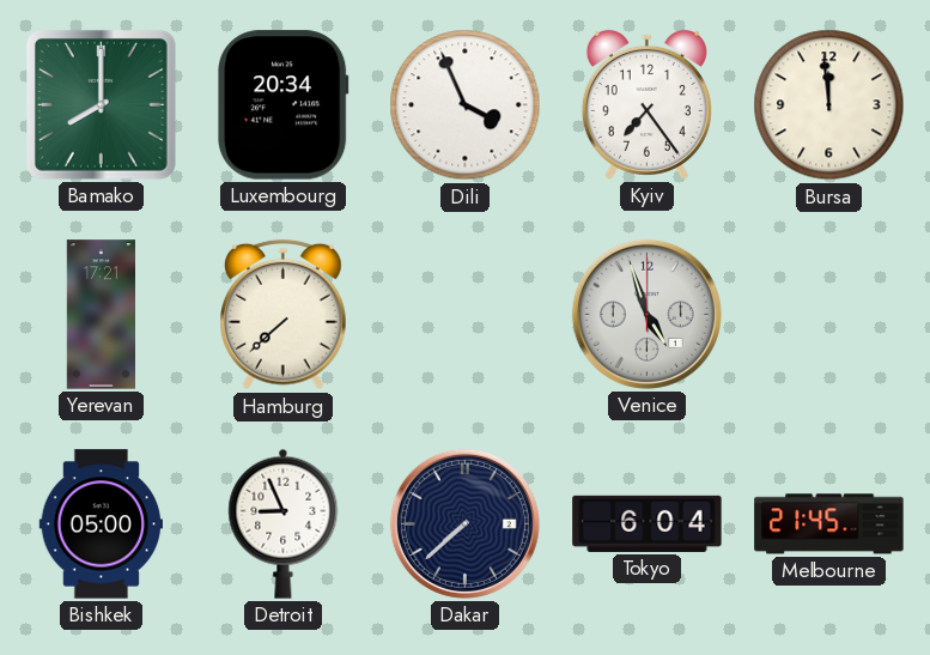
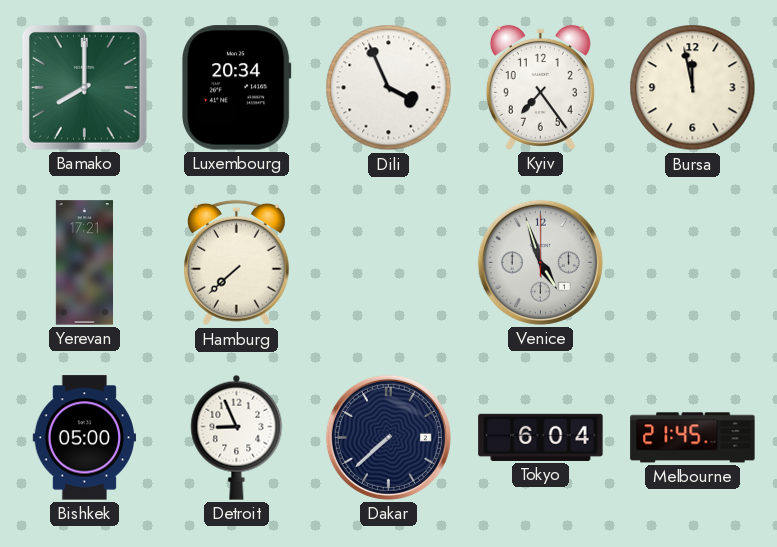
Bursa: 11:59 -> 11:58 (693, 88)
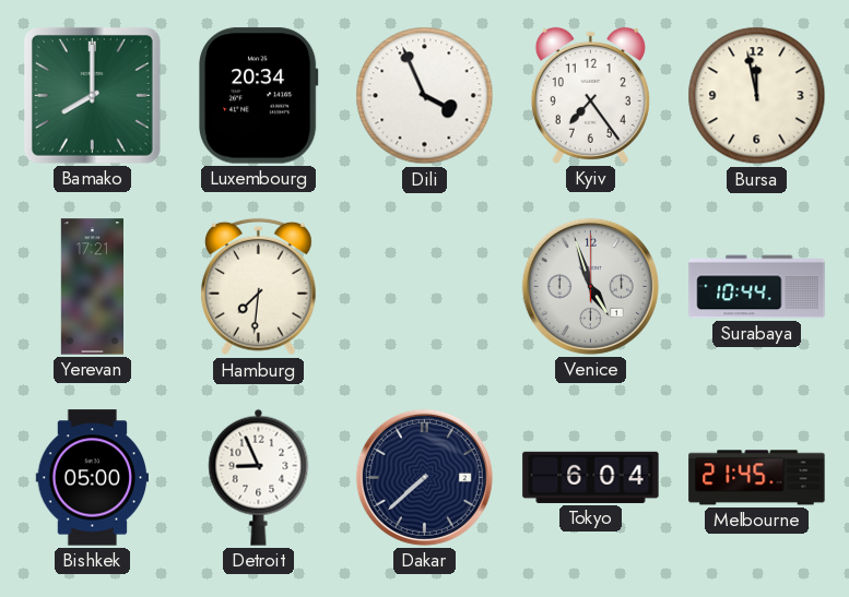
Hamburg: 7:38 -> 7:31 (259, 287)
Surabaya: none -> 10:44 (757, 287)
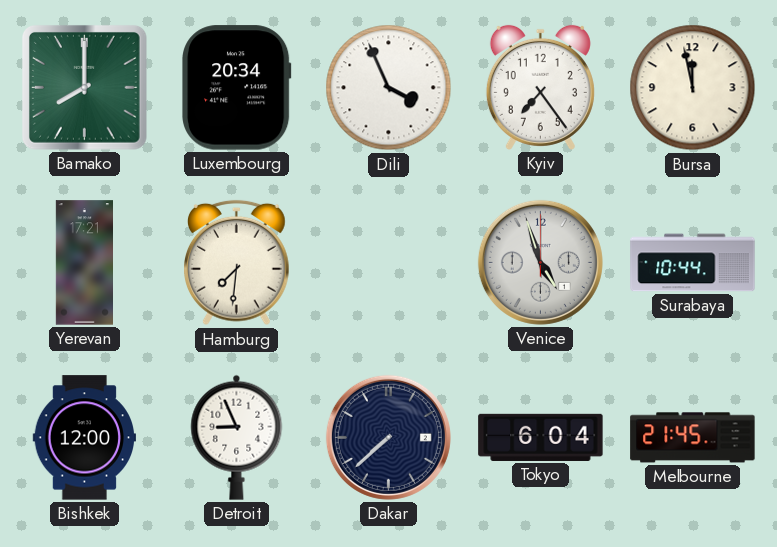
Bishkek: 05:00 -> 12:00 (84, 438)
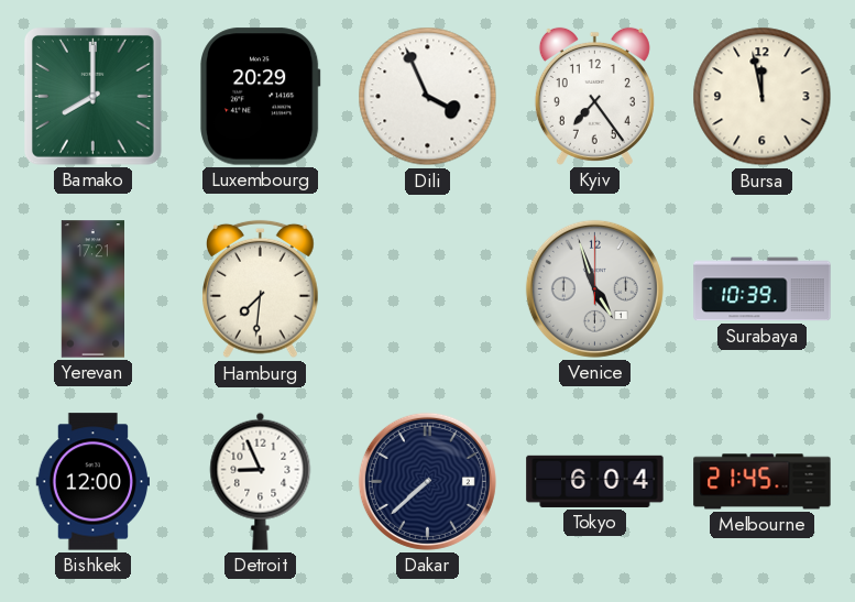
Luxembourg: 20:34 -> 20:29 (261, 97)
Surabaya: 10:44 -> 10:39 (763, 289)
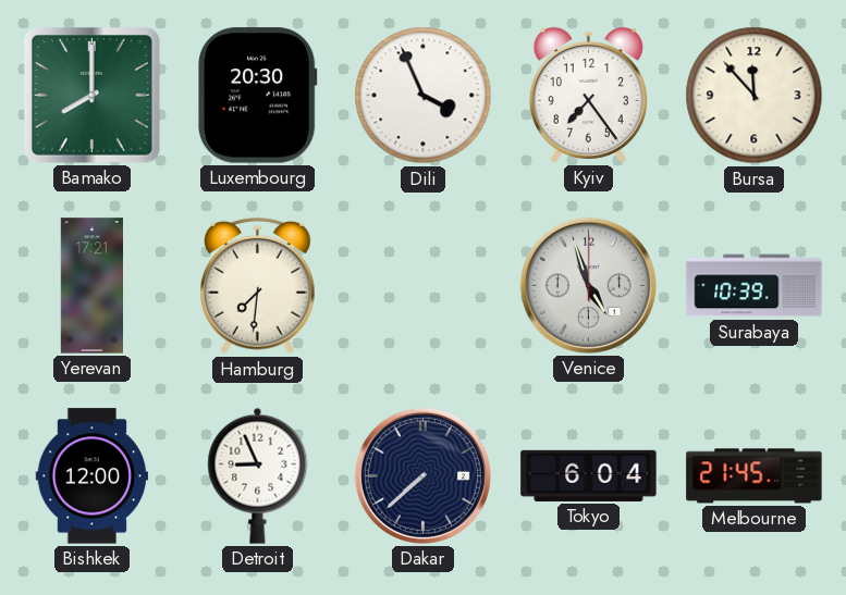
Luxembourg: 20:29 -> 20:30 (258, 96)
Bursa: 11:58 -> 11:53 (755, 96)
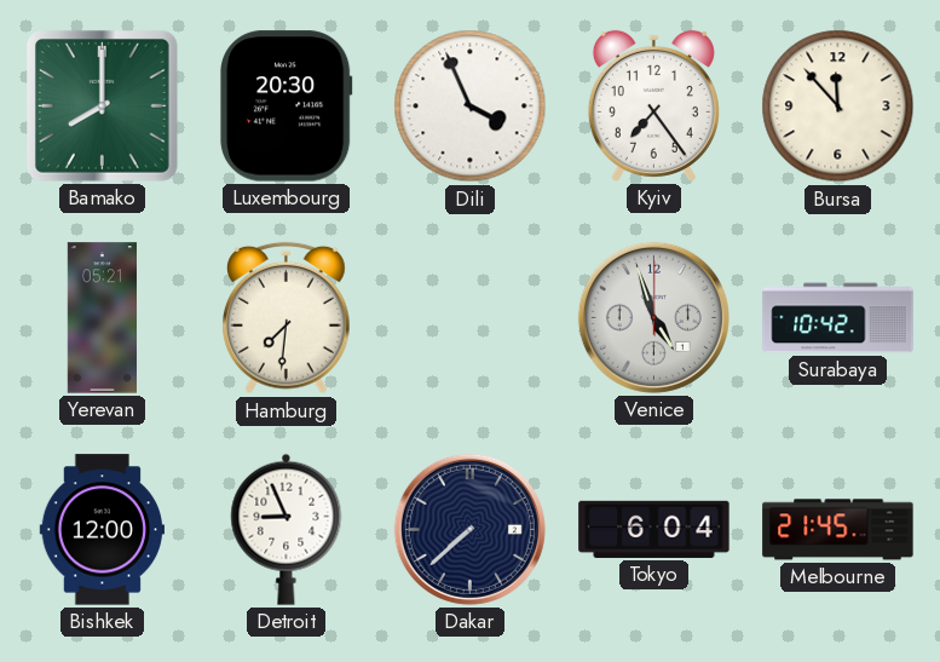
Yerevan: 17:21 -> 05:21 (102, 318)
Surabaya: 10:39 -> 10:42 (838, 318)
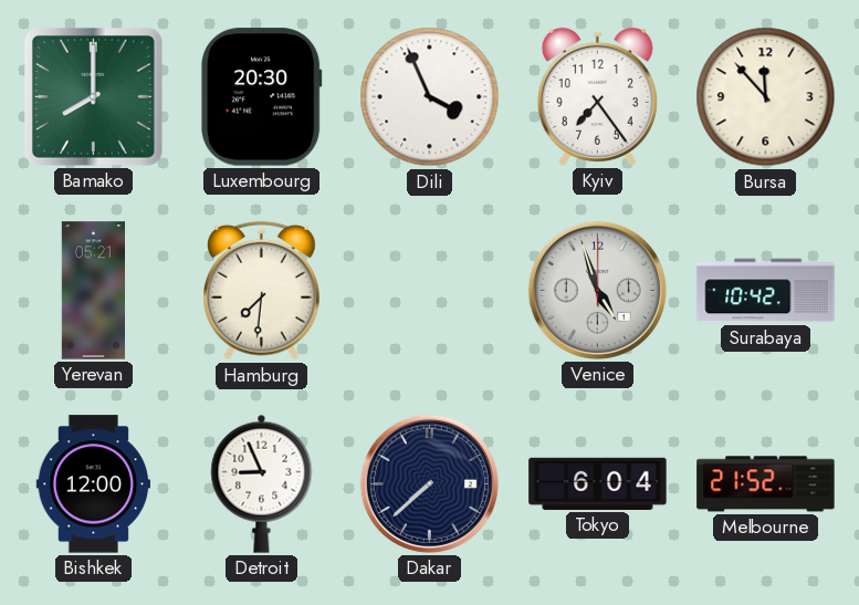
Melbourne: 21:45 -> 21:52 (766, 484)
